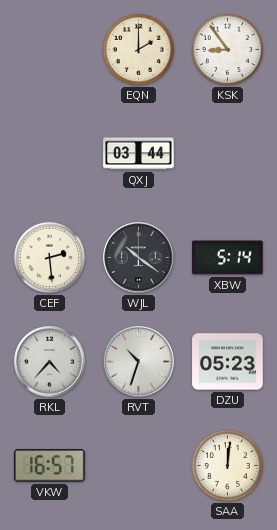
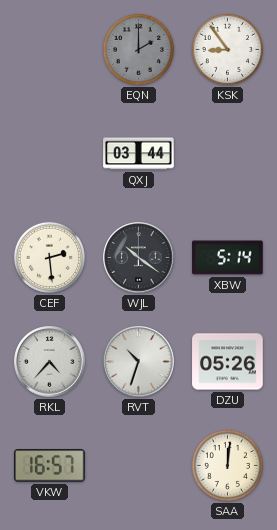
EQN dial: cream -> grey (138, 49)
DZU: 05:23 -> 05:26 (228, 362)
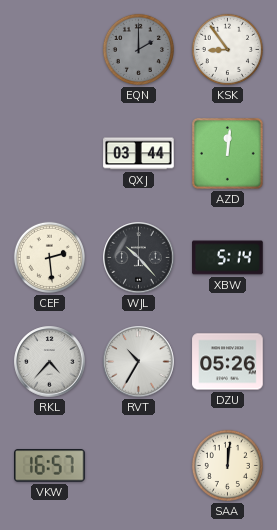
AZD: none -> 12:01 (228, 154)
WJL: 10:21 -> 10:23 (139, 258)
RVT: 10:33 -> 10:35 (139, 362)
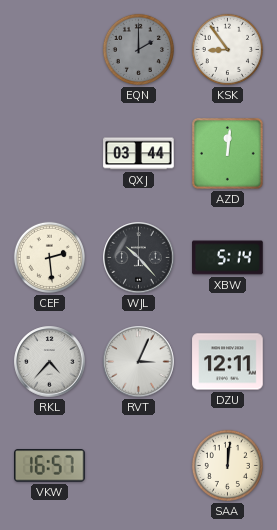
RVT: 10:35 -> 3:04 (139, 362)
DZU: 05:26 -> 12:11 (228, 362)
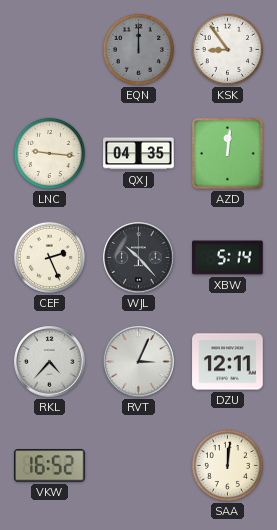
EQN: 2:00 -> 12:00 (138, 49)
LNC: none -> 9:16 (49, 153)
QXJ: 03:44 -> 04:35 (139, 154)
CEF: 2:29 -> 2:26 (49, 257)
VKW: 16:57 -> 16:52 (50, 466)
